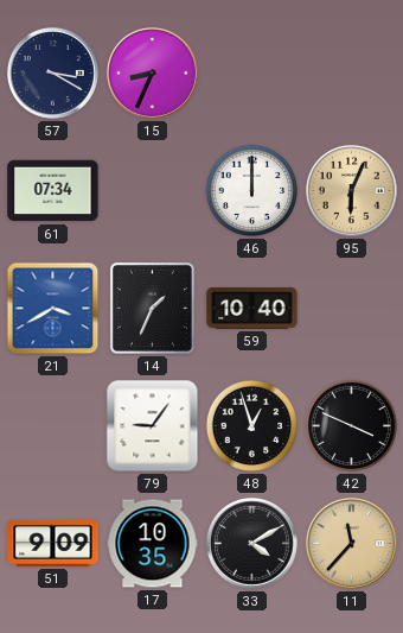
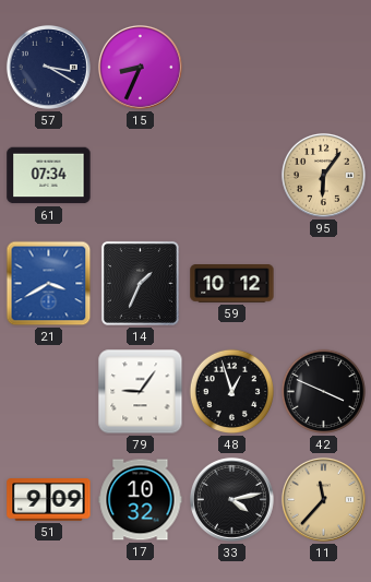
46: 12:00 -> none (252, 191)
95: 6:04 -> 6:06 (323, 175)
59: 10:40 -> 10:12 (232, 284)
17: 10:35 -> 10:32 (141, 500)
33: 4:10 -> 4:13 (231, 499)
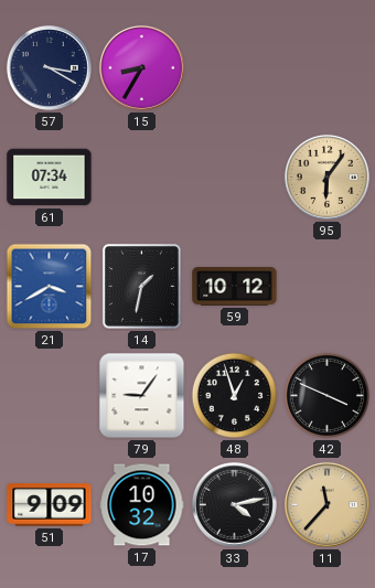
15: 8:34 -> 8:35 (141, 67)
14: 1:34 -> 1:32 (141, 286)
